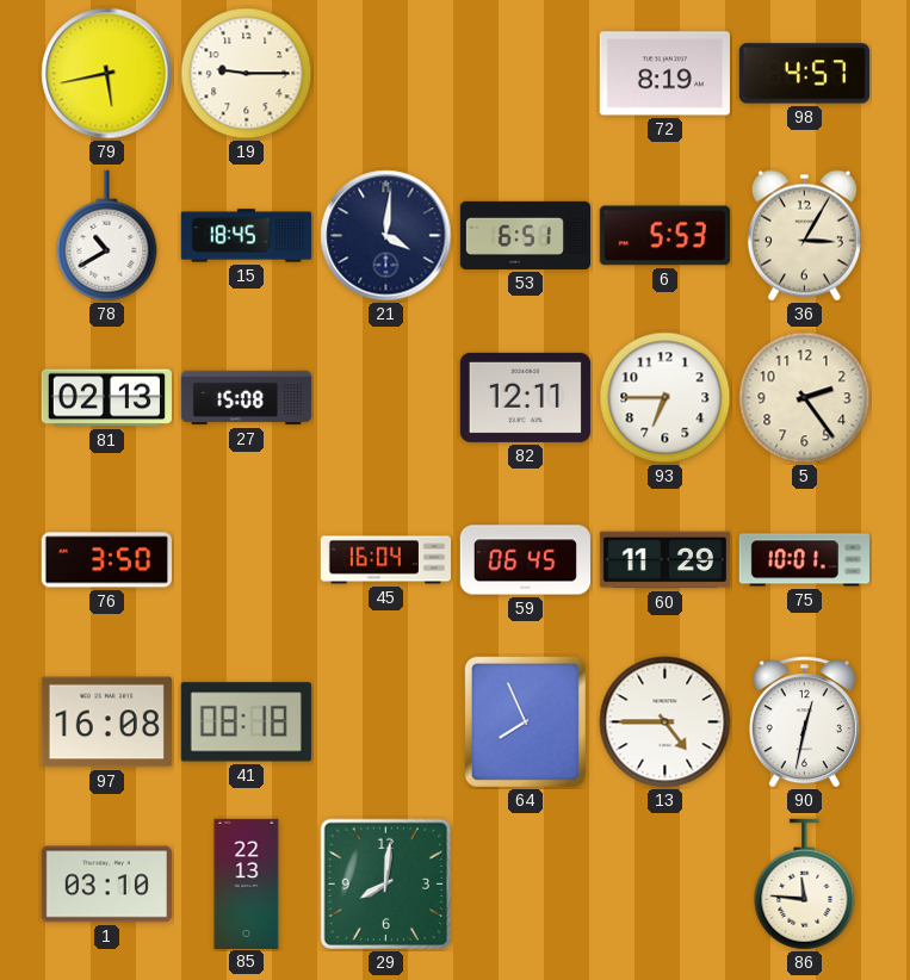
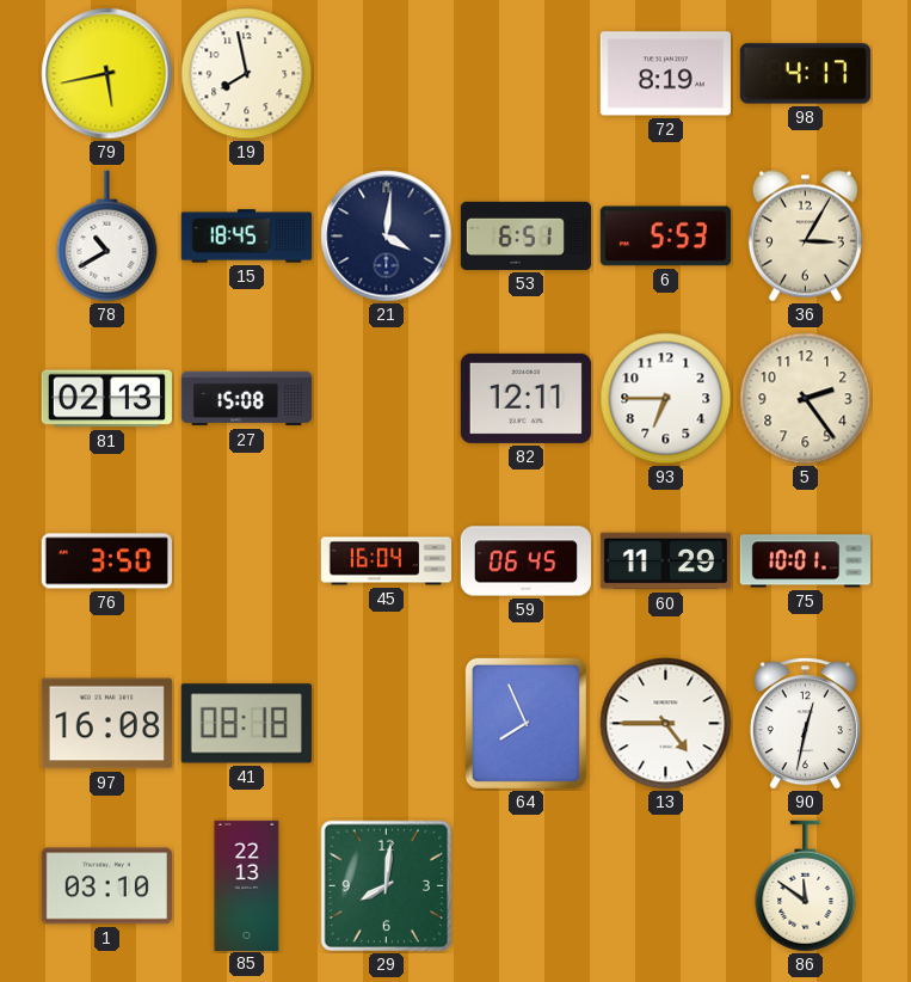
19: 9:15 -> 7:58 (247, 74)
98: 4:57 -> 4:17 (805, 74)
86: 11:46 -> 11:51 (806, 886)
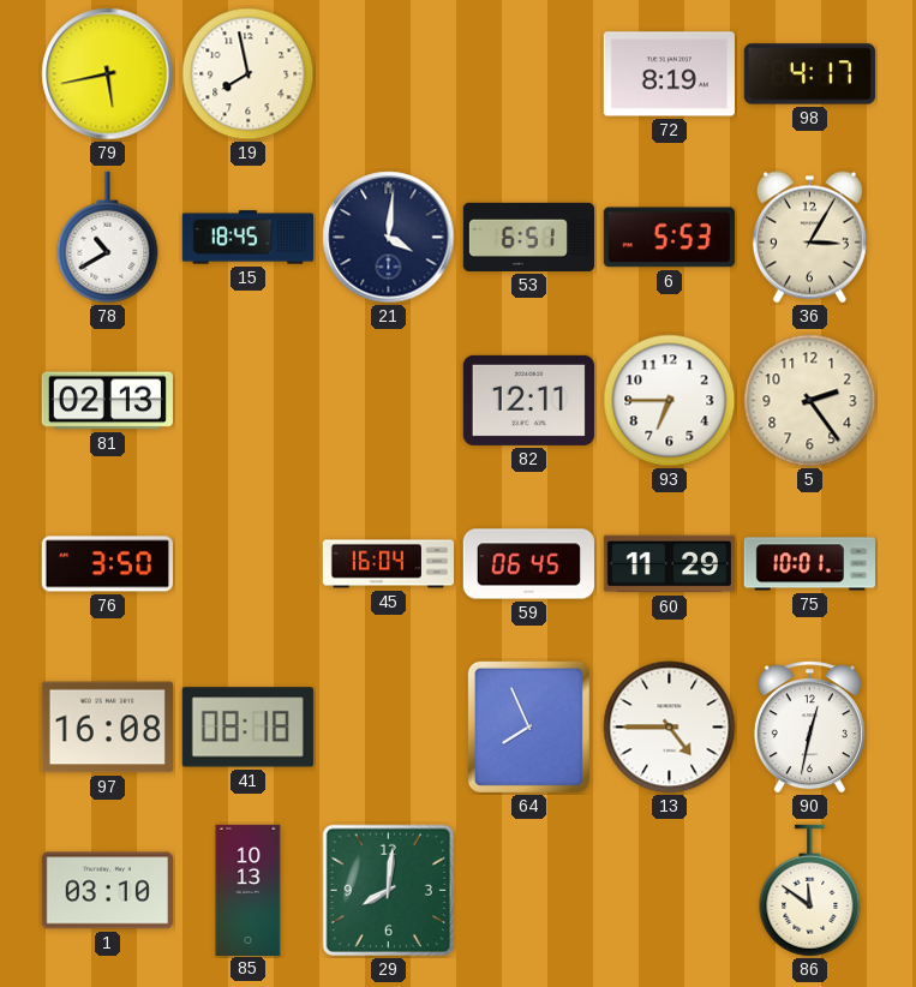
27: 15:08 -> none (247, 399)
85: 22:13 -> 10:13 (249, 890)
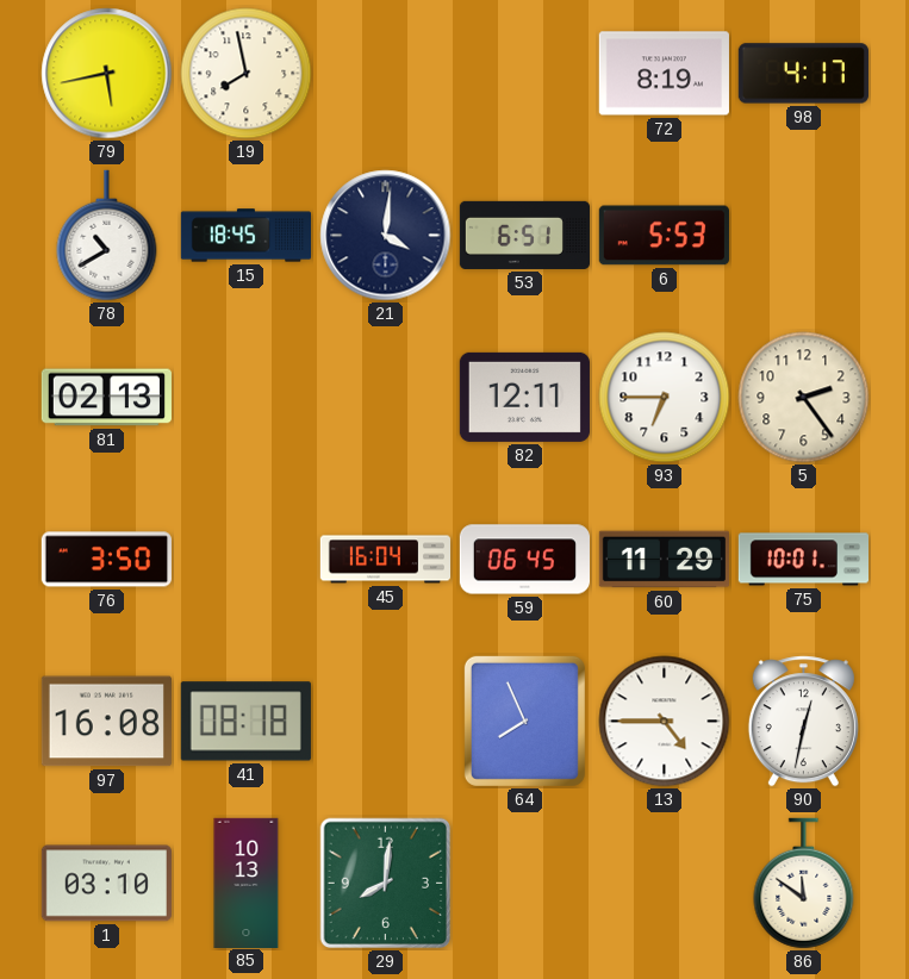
36: 3:05 -> none (809, 238)
